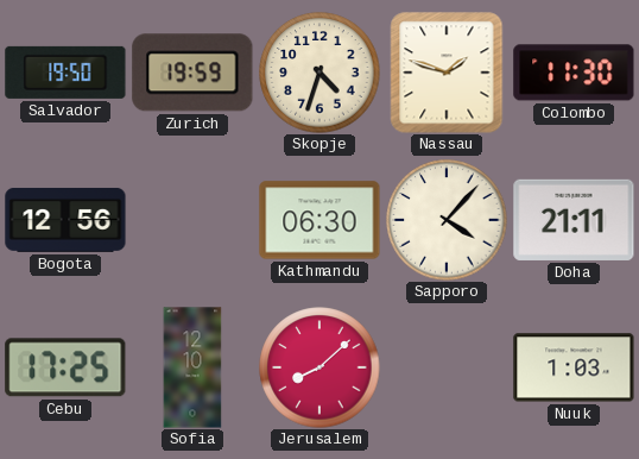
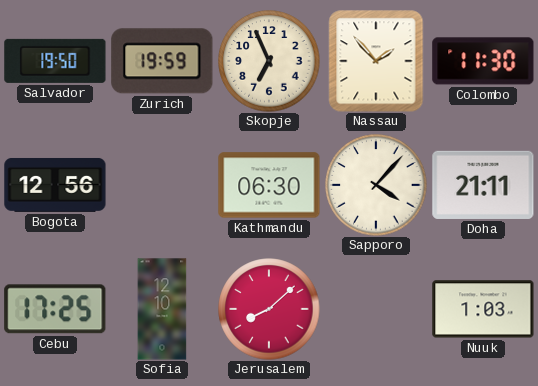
Skopje: 4:33 -> 6:56 (269, 61)
Nassau: 1:48 -> 1:53 (376, 61)
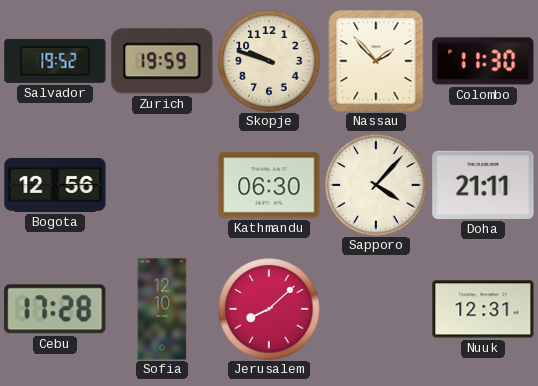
Salvador: 19:50 -> 19:52 (55, 61)
Skopje: 6:56 -> 9:48 (269, 61)
Cebu: 17:25 -> 17:28 (55, 309)
Nuuk: 1:03 -> 12:31 (483, 309)
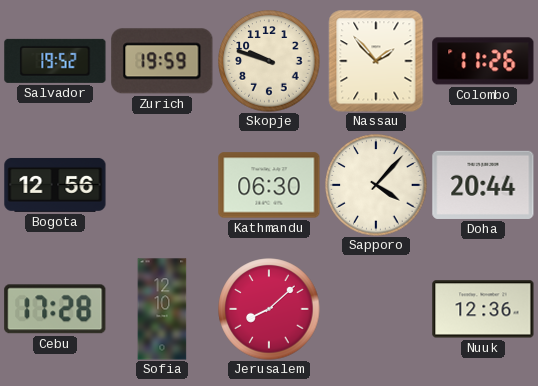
Colombo: 11:30 -> 11:26 (483, 61)
Doha: 21:11 -> 20:44 (483, 185)
Nuuk: 12:31 -> 12:36 (483, 309)
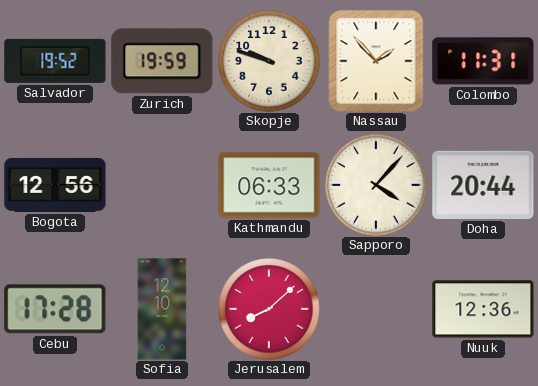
Colombo: 11:26 -> 11:31 (483, 61)
Kathmandu: 06:30 -> 06:33 (269, 185)
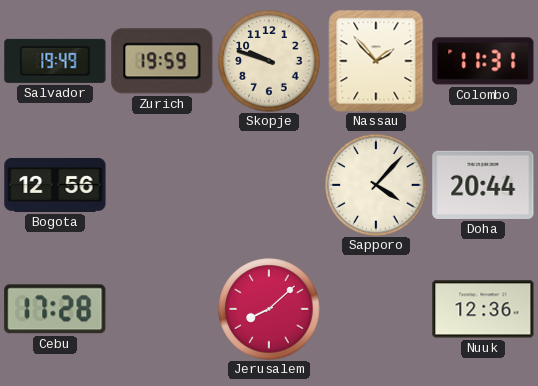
Salvador: 19:52 -> 19:49 (55, 61)
Kathmandu: 06:33 -> none (269, 185)
Sofia: 12:10 -> none (162, 309)
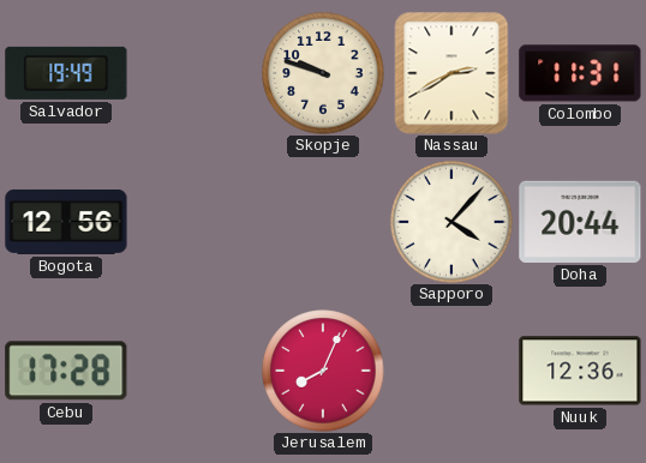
Zurich: 19:59 -> none (162, 61)
Nassau: 1:53 -> 2:40 (451, 73)
Jerusalem: 8:08 -> 8:04 (323, 371)
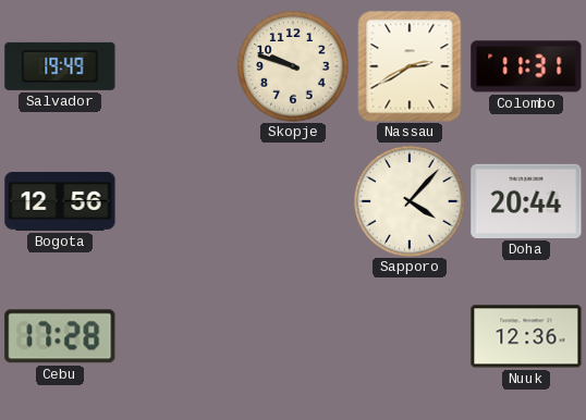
Jerusalem: 8:04 -> none (323, 371)
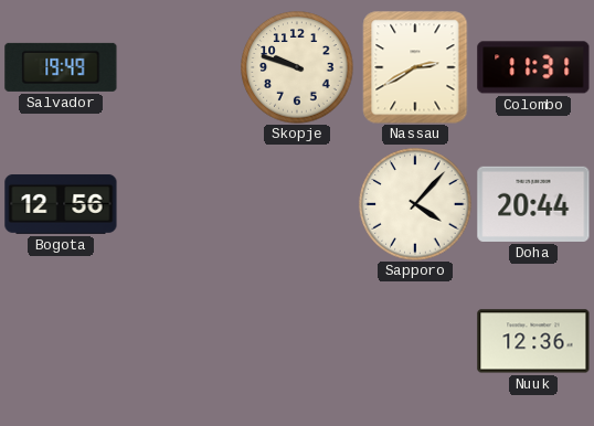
Cebu: 17:28 -> none (60, 336)
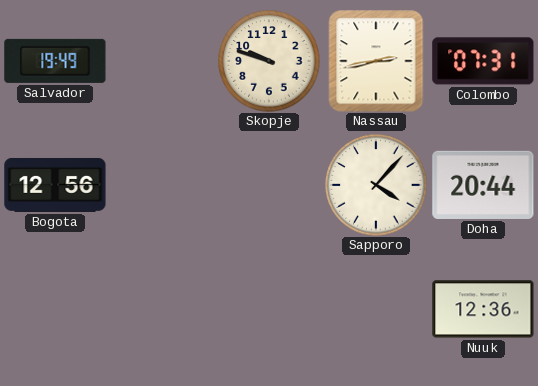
Nassau: 2:40 -> 2:43 (376, 61)
Colombo: 11:31 -> 07:31 (483, 61)
